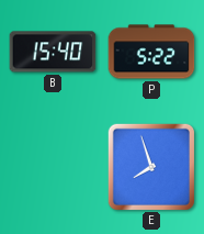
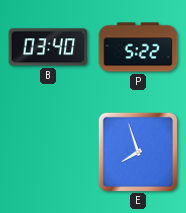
B: 15:40 -> 03:40 (48, 47)
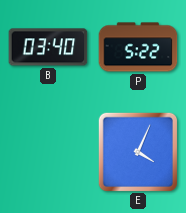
E: 7:57 -> 4:04 (137, 151)
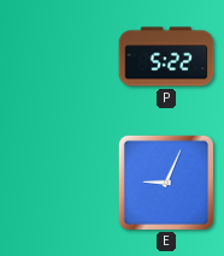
B: 03:40 -> none (48, 47)
E: 4:04 -> 9:04 (165, 181)
